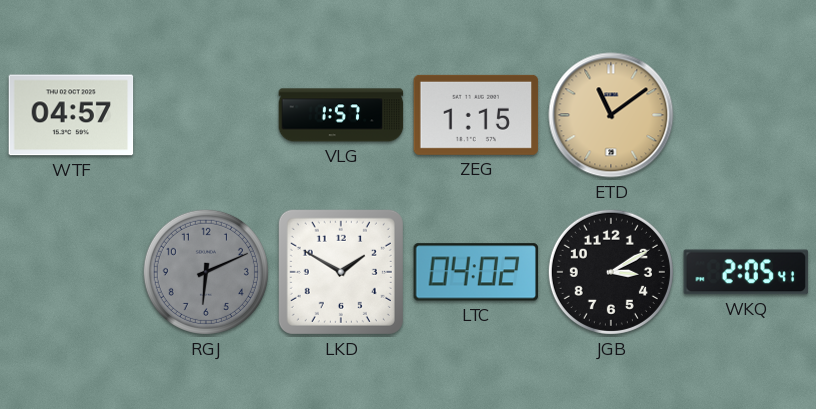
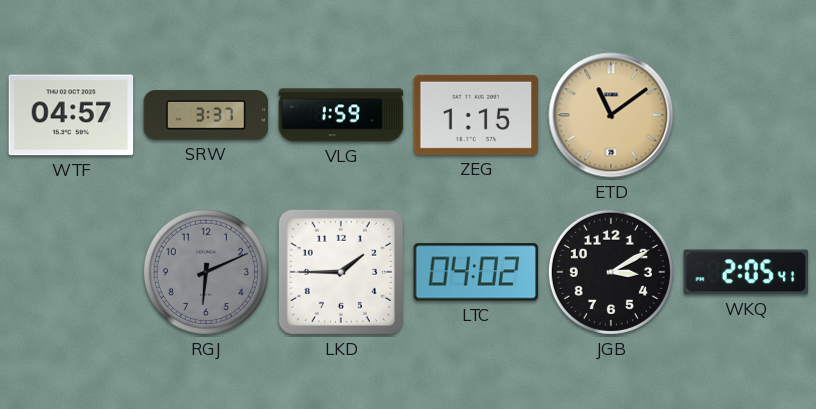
SRW: none -> 3:37 (206, 115)
VLG: 1:57 -> 1:59 (341, 115)
LKD: 1:50 -> 1:45 (341, 272)
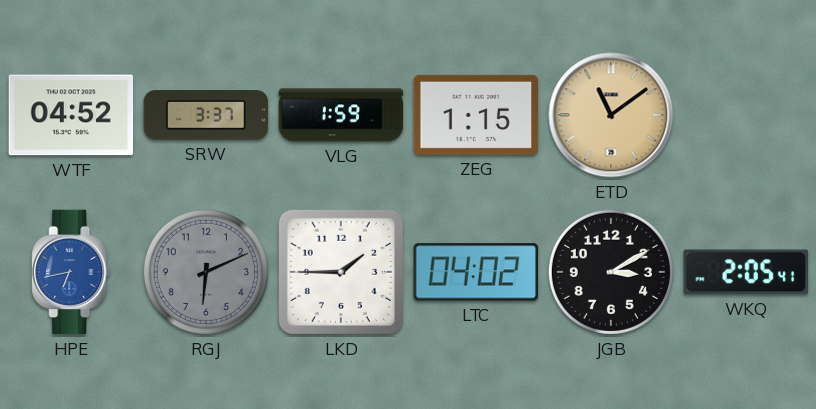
WTF: 04:57 -> 04:52 (71, 115)
HPE: none -> 6:43 (71, 272)
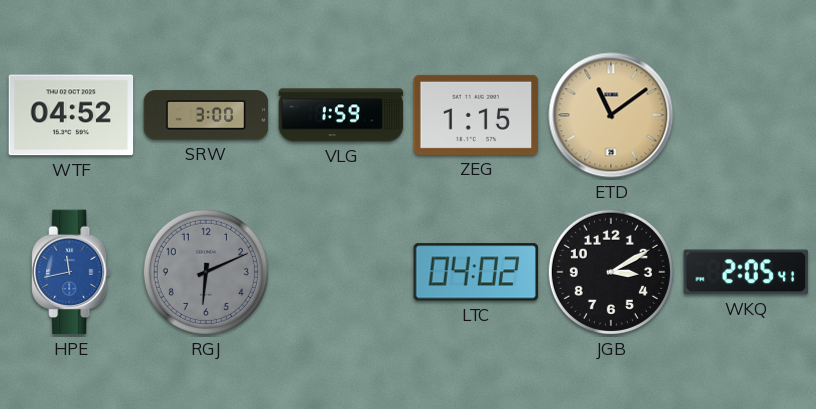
SRW: 3:37 -> 3:00 (206, 115)
HPE: 6:43 -> 11:43 (71, 272)
LKD: 1:45 -> none (341, 272)
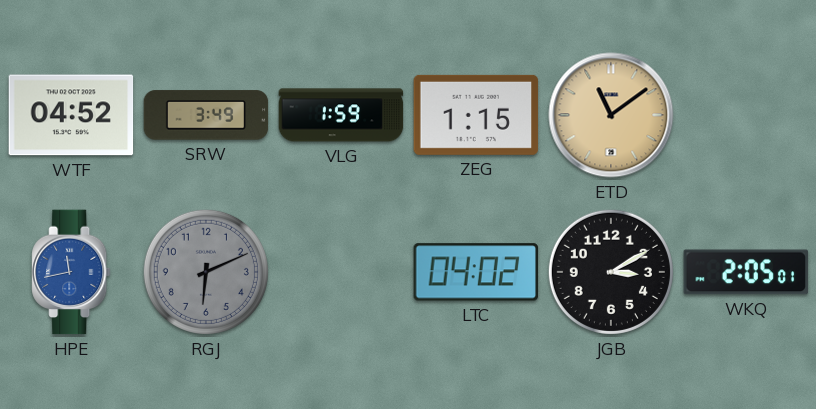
SRW: 3:00 -> 3:49 (206, 115)
WKQ: 2:05:41 -> 2:05:01 (746, 272)
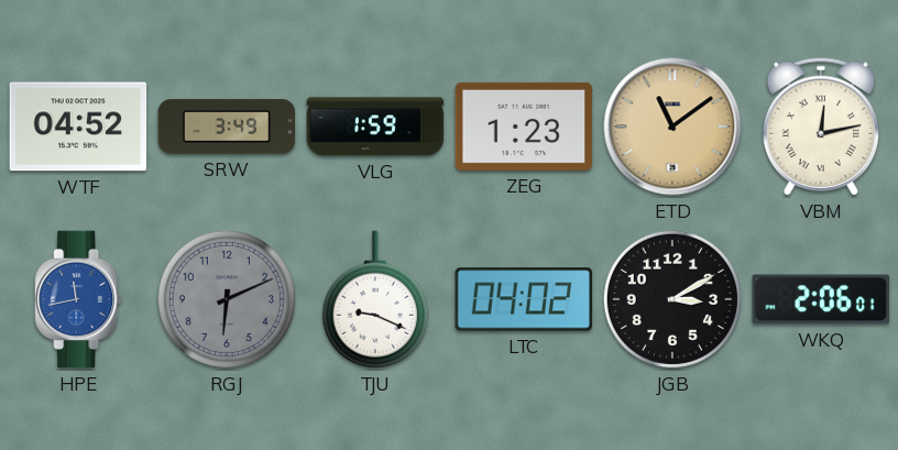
ZEG: 1:15 -> 1:23 (524, 127)
VBM: none -> 12:13 (820, 127)
TJU: none -> 9:19 (375, 299)
WKQ: 2:05 -> 2:06 (821, 299)
